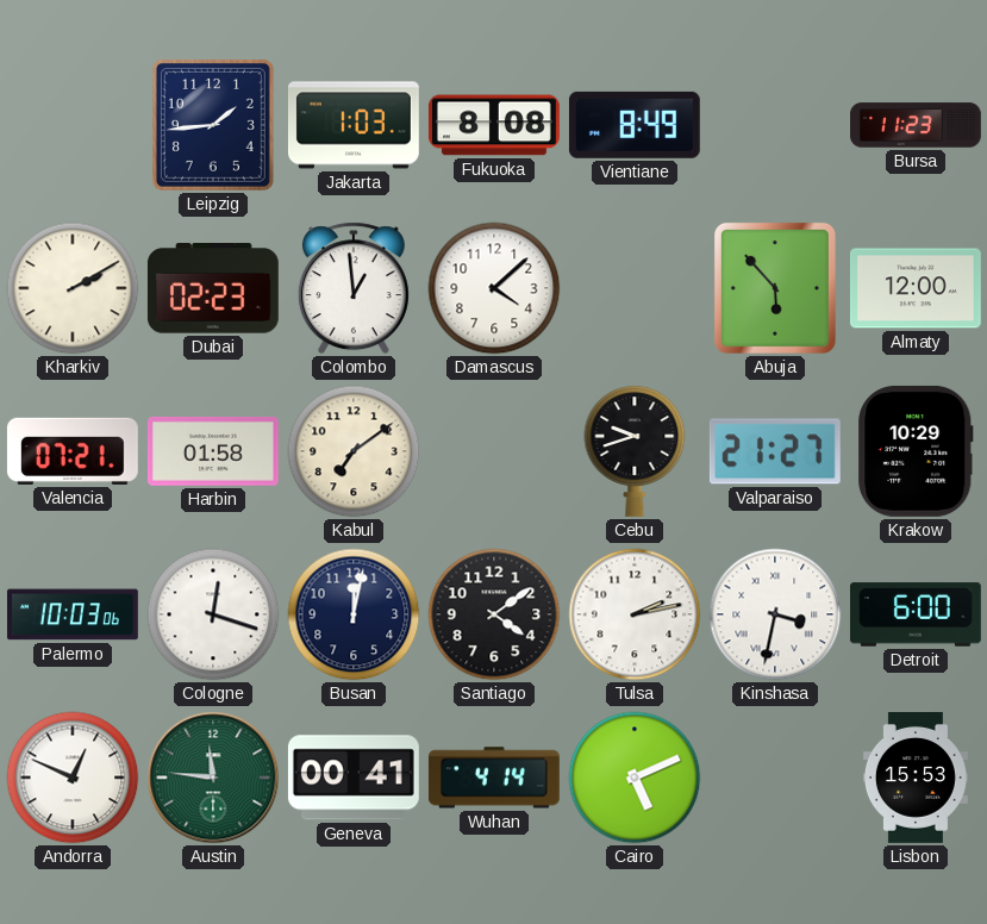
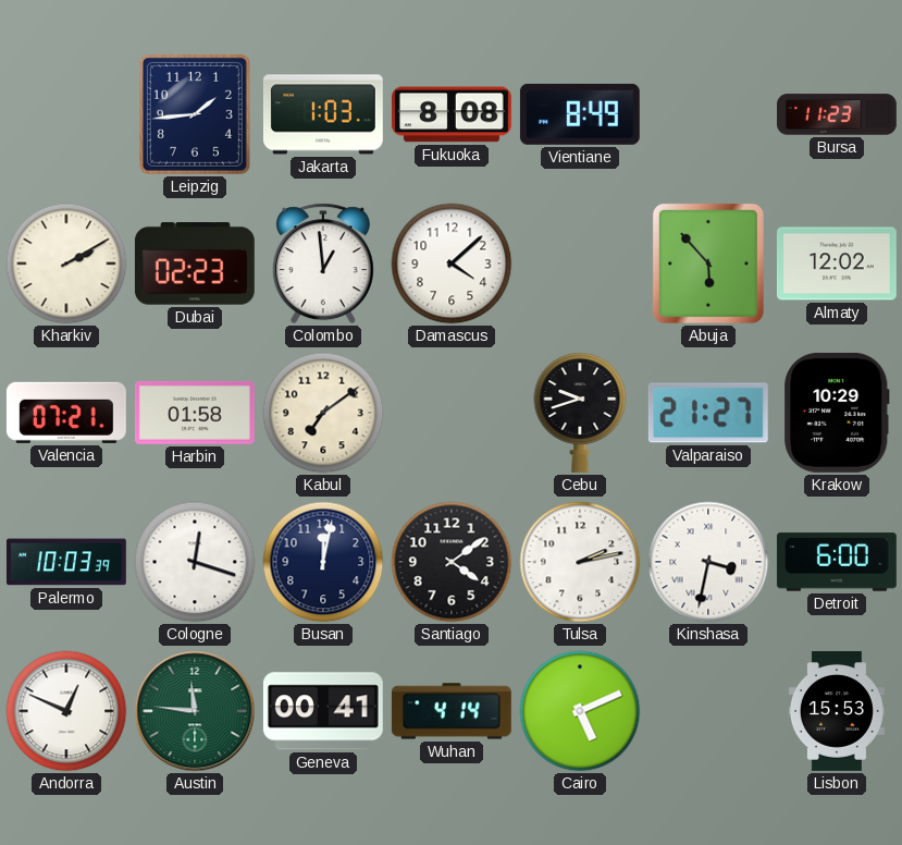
Almaty: 12:00 -> 12:02 (837, 264)
Palermo: 10:03:06 -> 10:03:39 (66, 562)
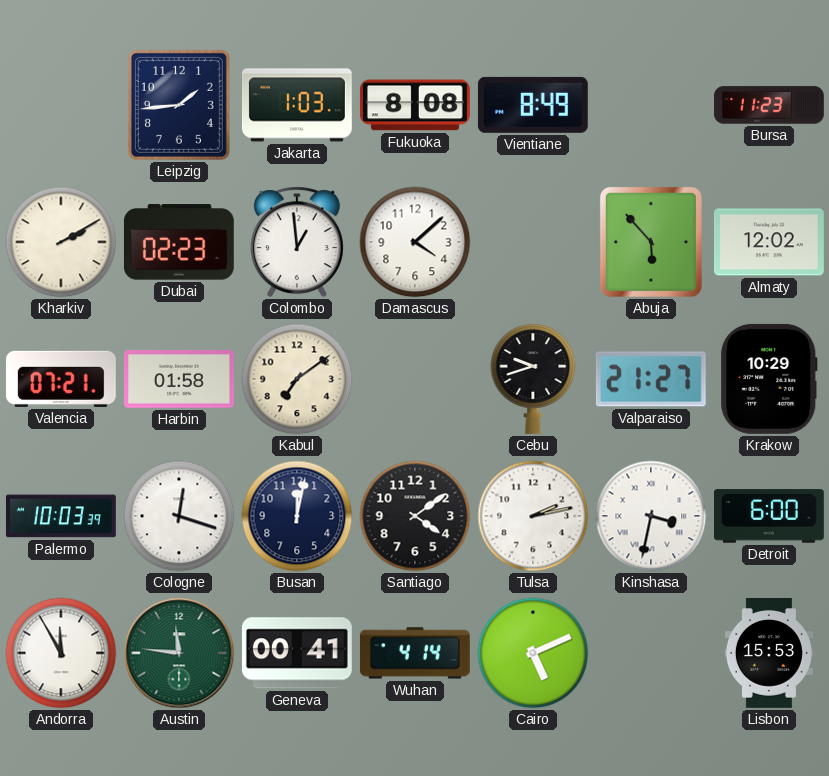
Andorra: 12:49 -> 11:55 (61, 653)
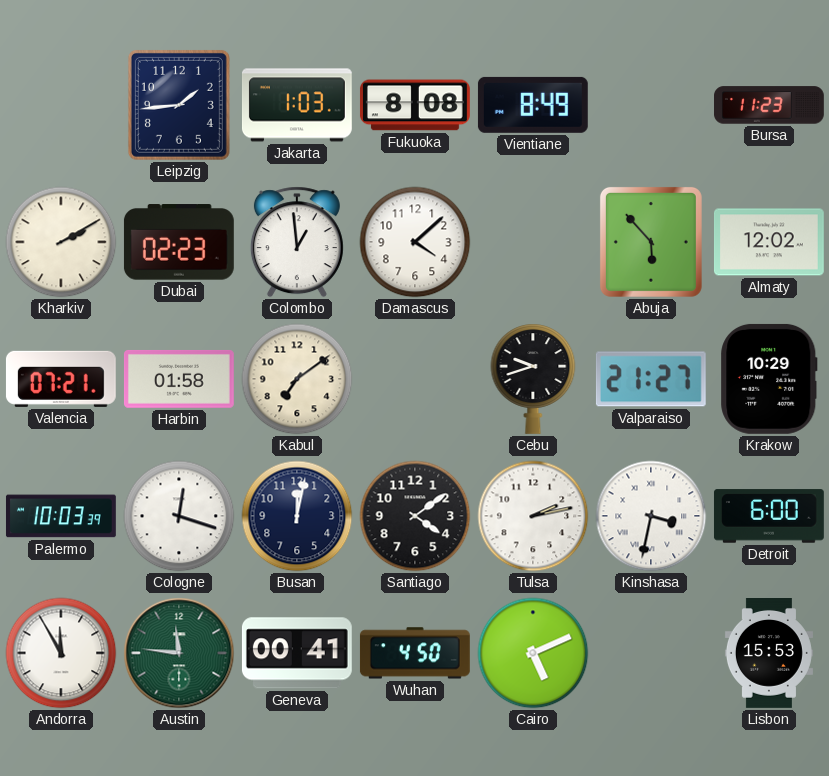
Wuhan: 4:14 -> 4:50 (415, 653)
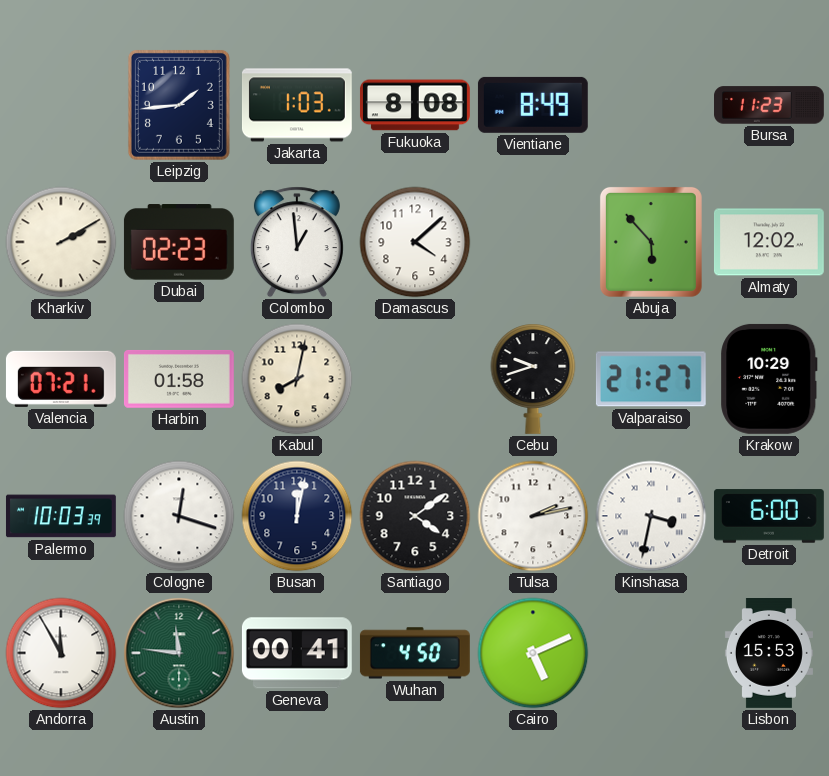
Kabul: 7:09 -> 8:02 (297, 379)
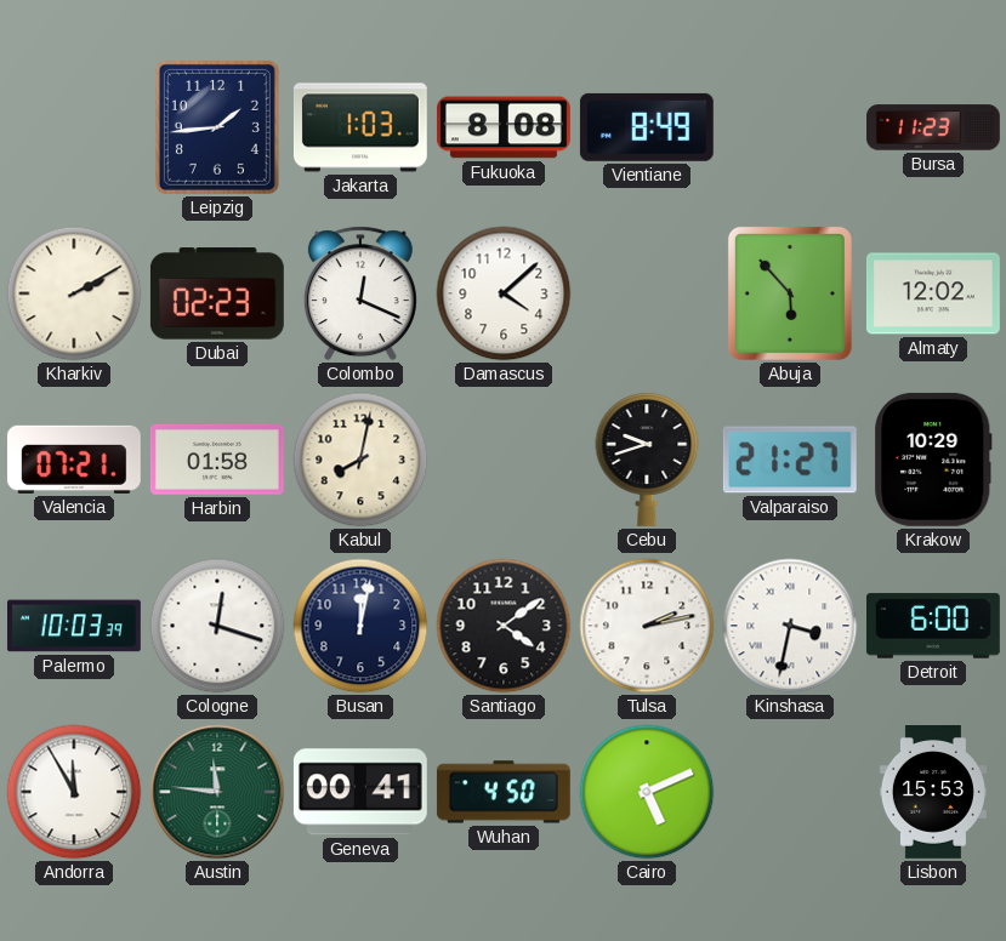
Colombo: 12:59 -> 12:19 (360, 293)
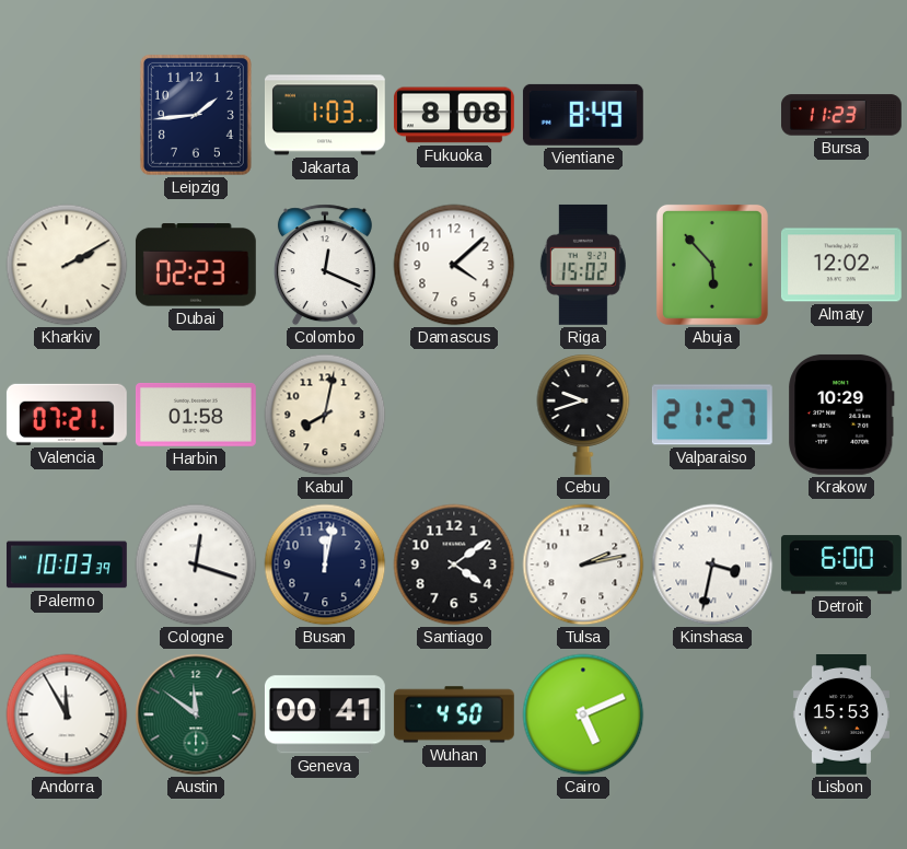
Riga: none -> 15:02 (583, 265)
Austin: 11:46 -> 11:51 (196, 714)
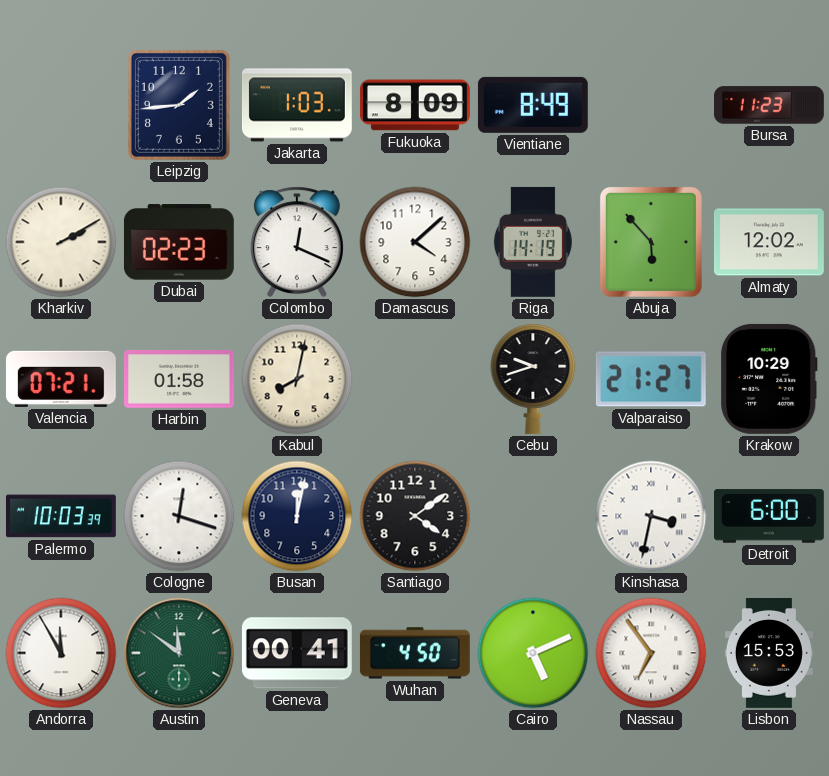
Fukuoka: 8:08 -> 8:09 (415, 105)
Riga: 15:02 -> 14:19 (533, 242)
Tulsa: 2:13 -> none (583, 565)
Nassau: none -> 6:54 (651, 653)
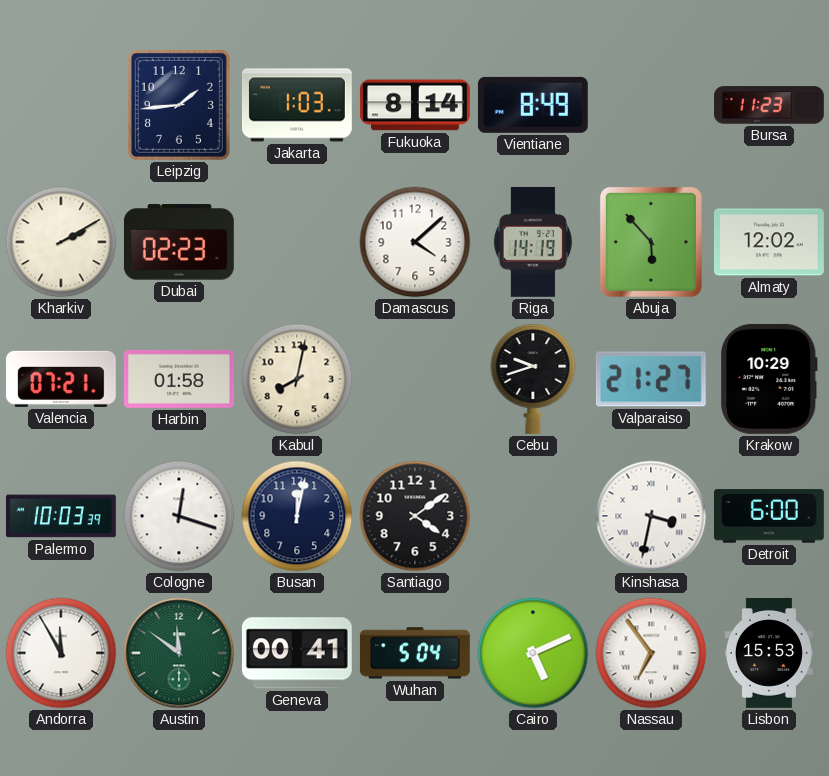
Fukuoka: 8:09 -> 8:14 (415, 105)
Colombo: 12:19 -> none (297, 242)
Wuhan: 4:50 -> 5:04 (415, 653)
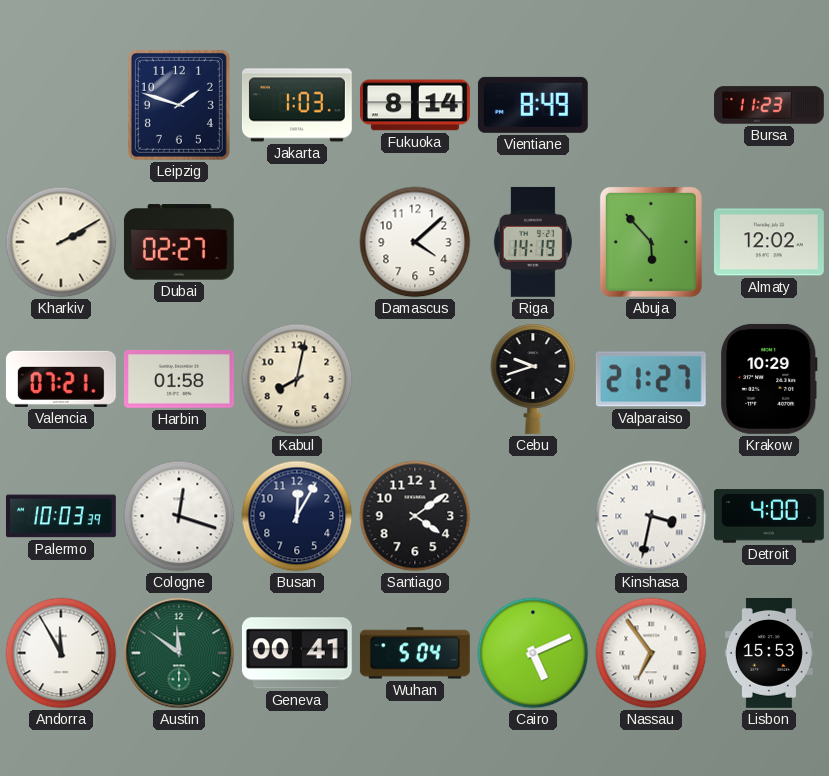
Leipzig: 1:44 -> 1:48 (179, 105)
Dubai: 02:23 -> 02:27 (179, 242)
Busan: 12:02 -> 12:05 (297, 516)
Detroit: 6:00 -> 4:00 (769, 516)
